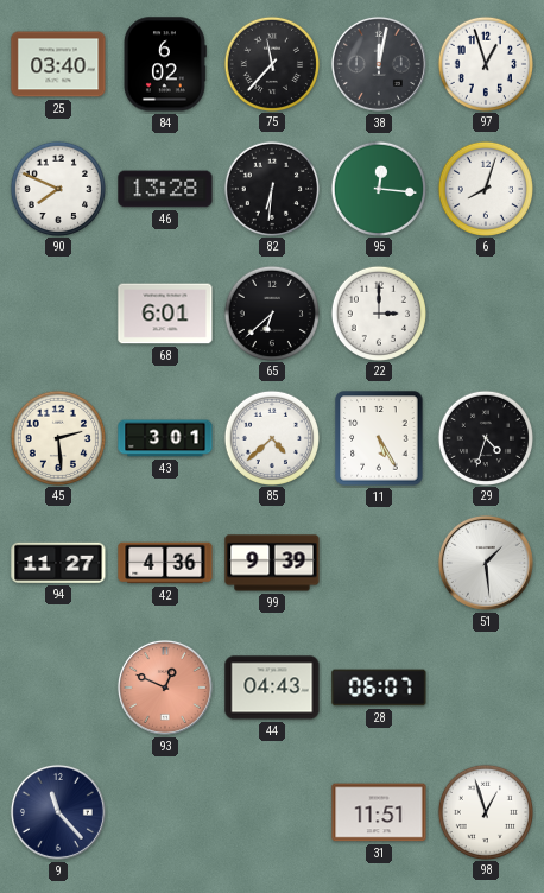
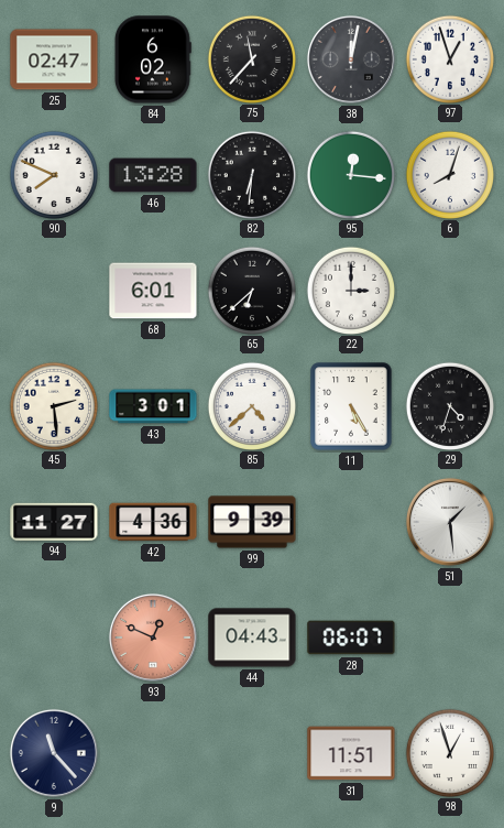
25: 03:40 -> 02:47 (54, 59)
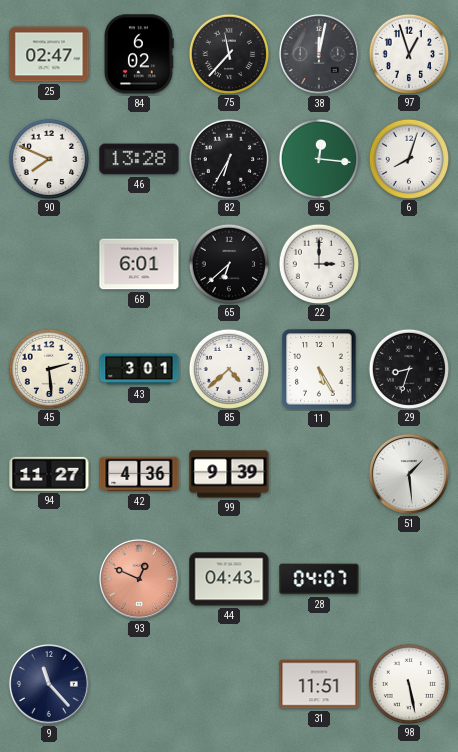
82: 6:31 -> 6:35 (228, 158)
29: 4:33 -> 8:33 (408, 368)
28: 06:07 -> 04:07 (319, 579)
98: 12:57 -> 5:28 (408, 683)
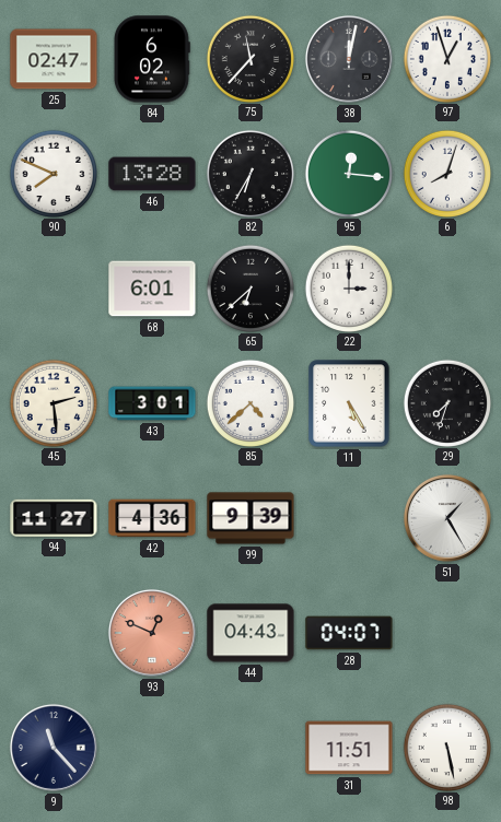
29: 8:33 -> 7:33 (446, 402)
51: 1:29 -> 1:25 (447, 518)
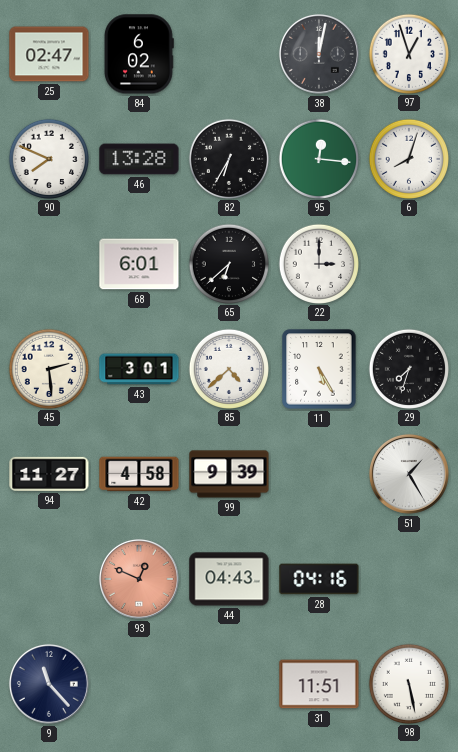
75: 11:37 -> none (249, 58)
42: 4:36 -> 4:58 (139, 474)
28: 04:07 -> 04:16 (319, 579)
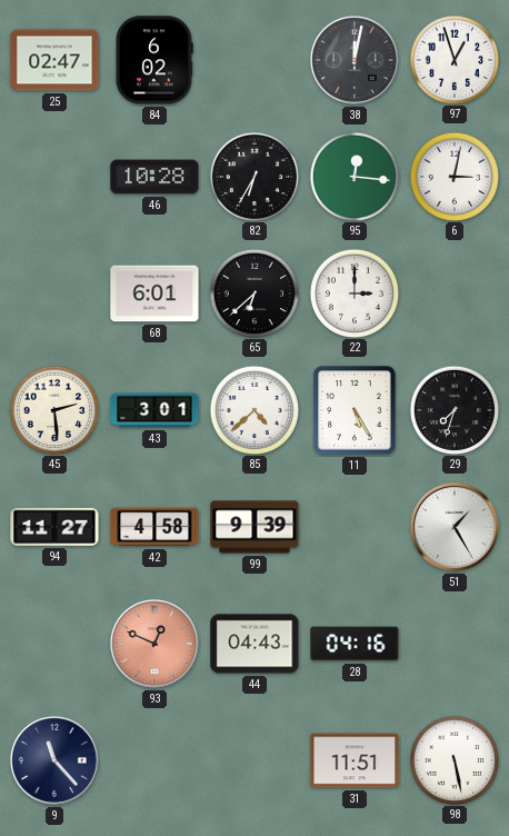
90: 7:49 -> none (48, 158)
46: 13:28 -> 10:28 (154, 177)
6: 8:03 -> 3:02 (453, 176)
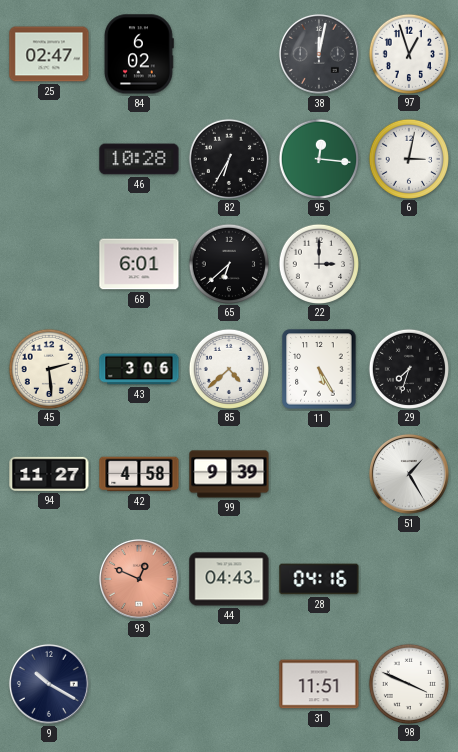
43: 3:01 -> 3:06 (139, 369)
9: 11:23 -> 10:20 (49, 684)
98: 5:28 -> 3:49 (408, 683)
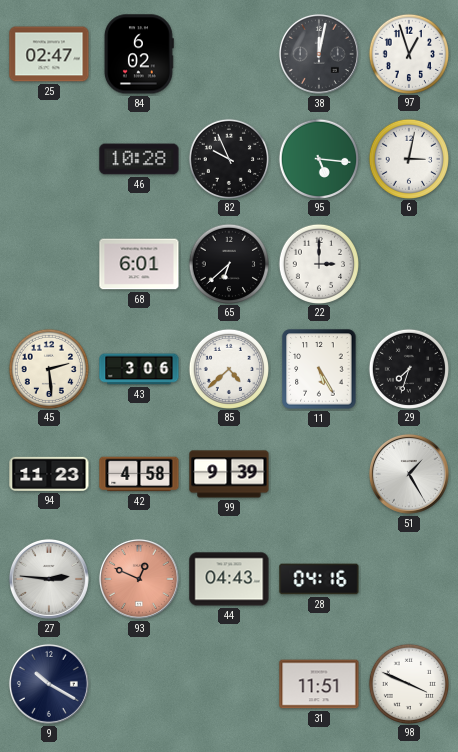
82: 6:35 -> 9:56 (228, 158)
95: 12:16 -> 5:16 (318, 158)
94: 11:27 -> 11:23 (49, 474)
27: none -> 2:46 (49, 579)
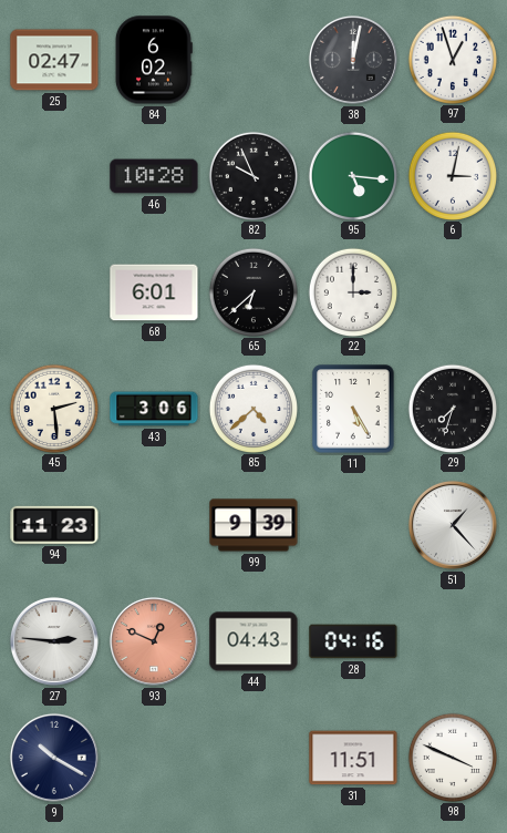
42: 4:58 -> none (139, 474)
51: 1:25 -> 1:23 (453, 525)
